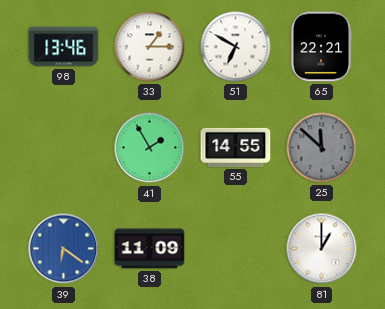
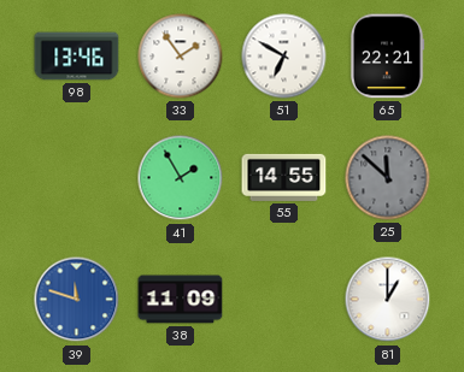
33: 1:15 -> 1:54 (181, 57)
39: 6:21 -> 11:48 (77, 300)
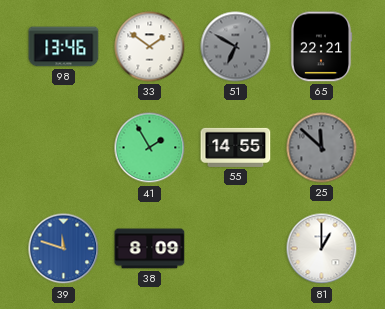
33: 1:54 -> 1:51 (150, 47)
51 dial: white -> grey (236, 47)
38: 11:09 -> 8:09 (150, 249)
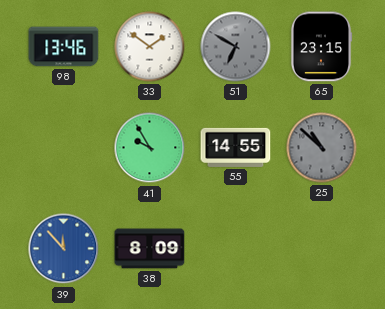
65: 22:21 -> 23:15 (321, 47)
41: 1:55 -> 9:55 (150, 148)
25: 11:52 -> 10:52 (322, 148)
39: 11:48 -> 11:53 (64, 249)
81: 1:00 -> none (322, 249)
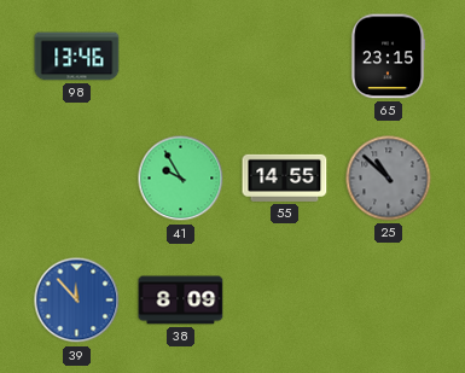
33: 1:51 -> none (150, 47)
51: 6:50 -> none (236, 47)
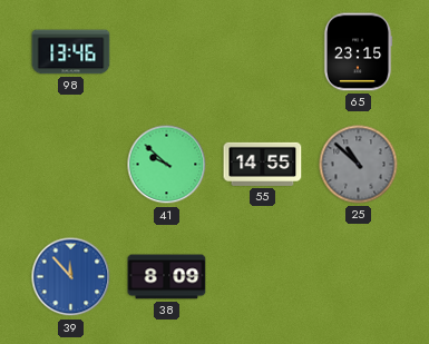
41: 9:55 -> 9:52 (167, 165)
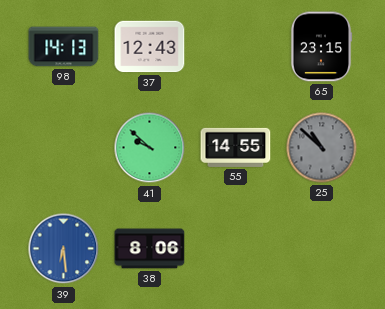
98: 13:46 -> 14:13 (64, 47)
37: none -> 12:43 (150, 47)
39: 11:53 -> 6:29 (64, 249)
38: 8:09 -> 8:06 (150, 249)
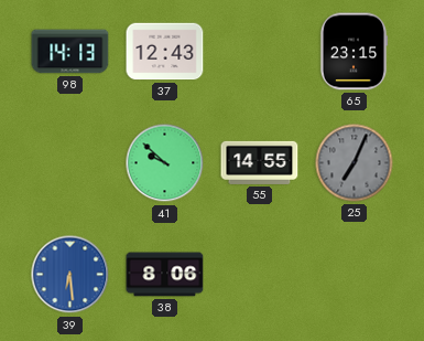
25: 10:52 -> 7:04 (355, 163)
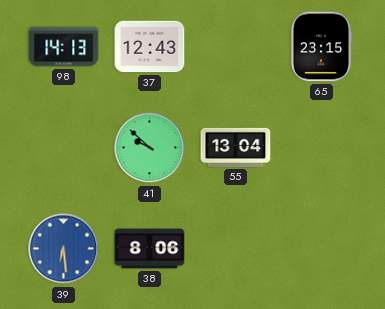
55: 14:55 -> 13:04 (236, 147)
25: 7:04 -> none (355, 163)
